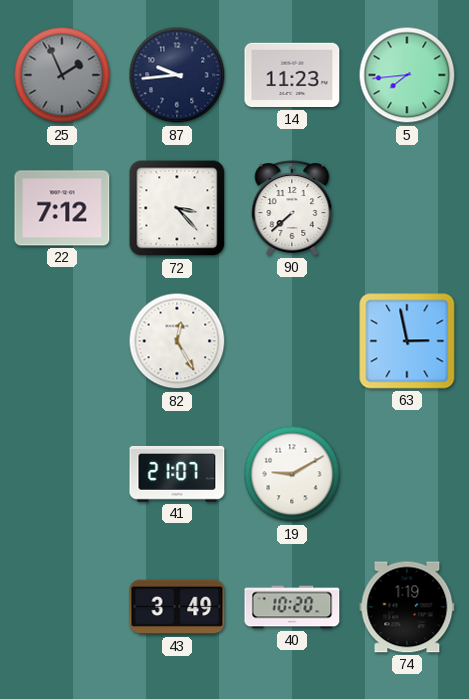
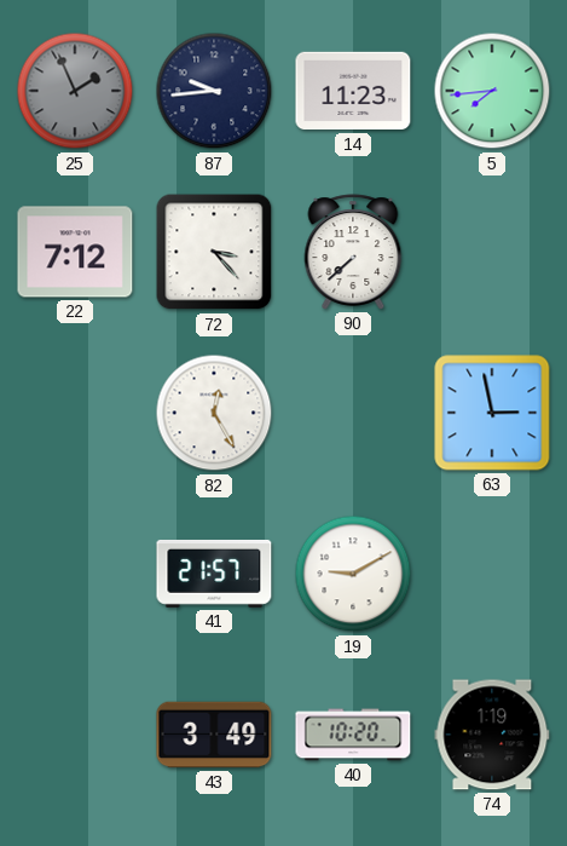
41: 21:07 -> 21:57 (214, 574)
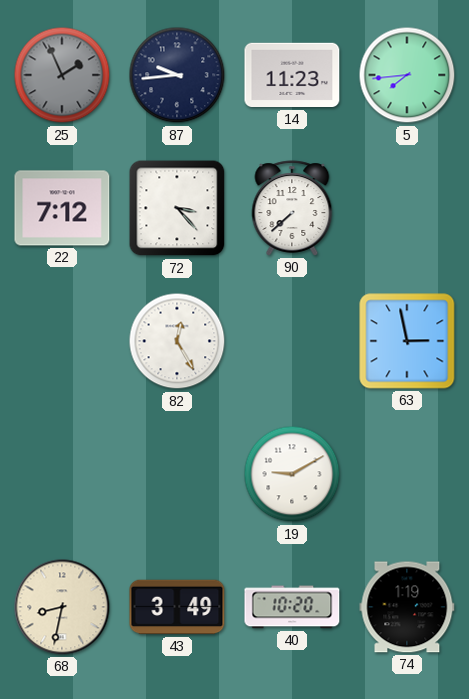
41: 21:57 -> none (214, 574)
68: none -> 8:32 (62, 607)
